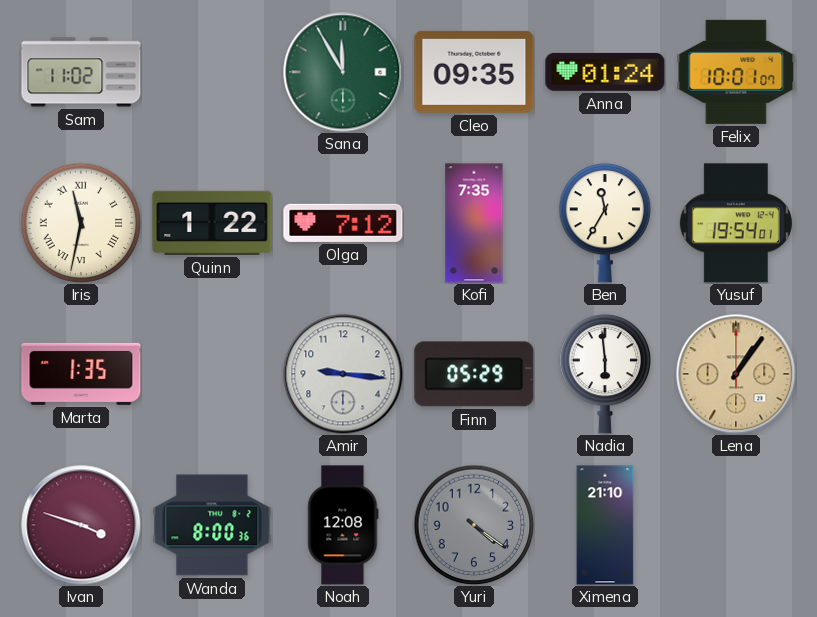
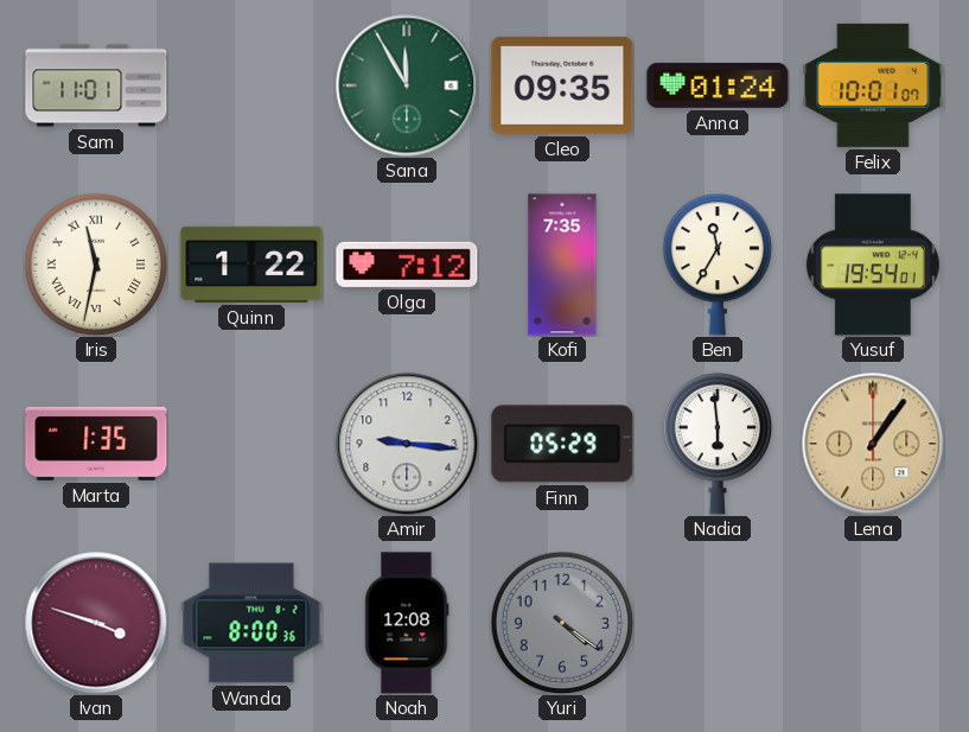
Sam: 11:02 -> 11:01 (96, 85)
Ximena: 21:10 -> none (605, 525)
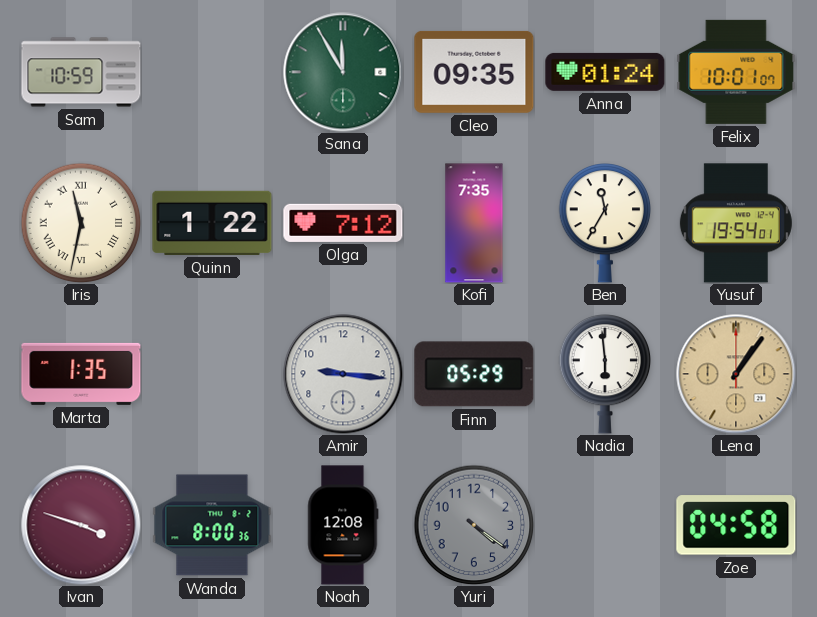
Sam: 11:01 -> 10:59 (81, 72)
Zoe: none -> 04:58 (736, 525)
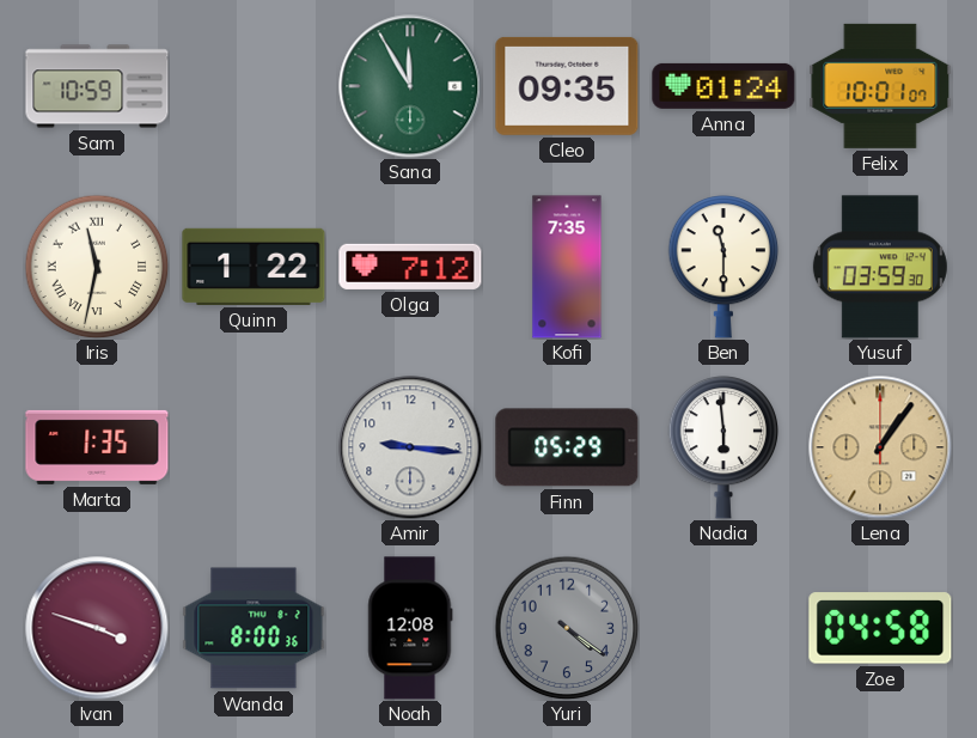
Ben: 11:35 -> 11:30 (723, 267)
Yusuf: 19:54 -> 03:59 (880, 267)
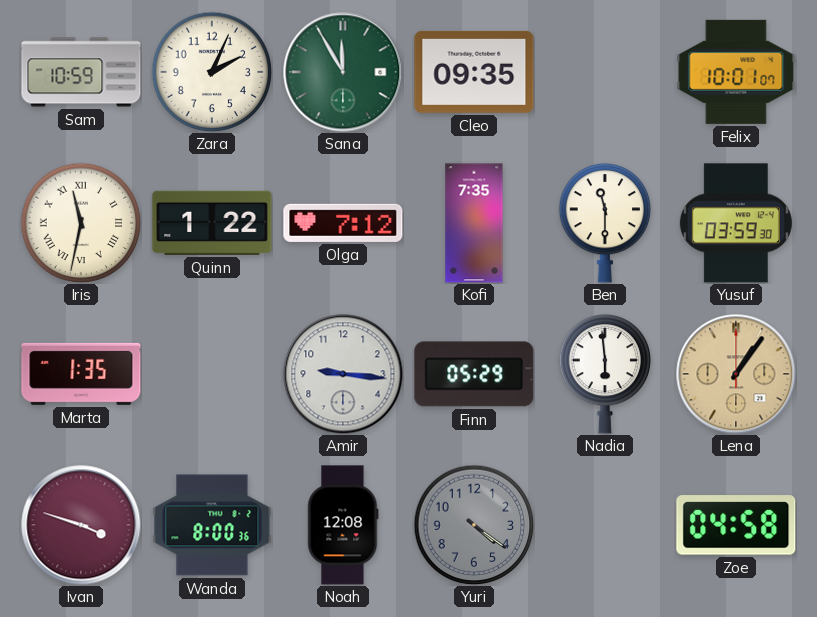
Zara: none -> 2:04 (212, 72)
Anna: 01:24 -> none (723, 86)
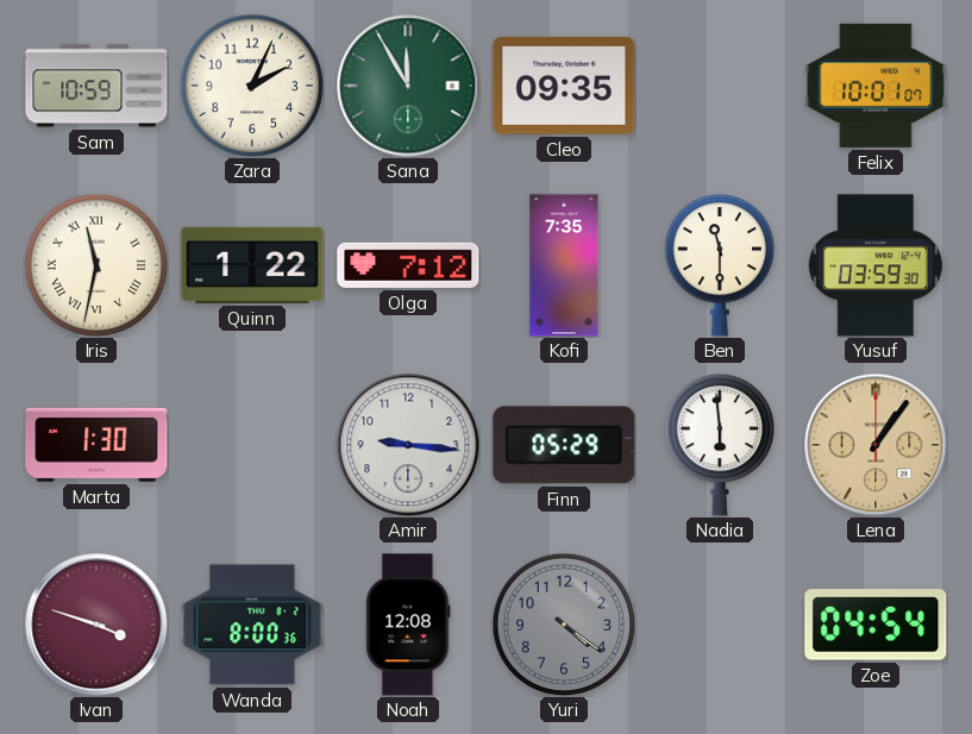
Marta: 1:35 -> 1:30 (96, 445)
Zoe: 04:58 -> 04:54 (876, 625)
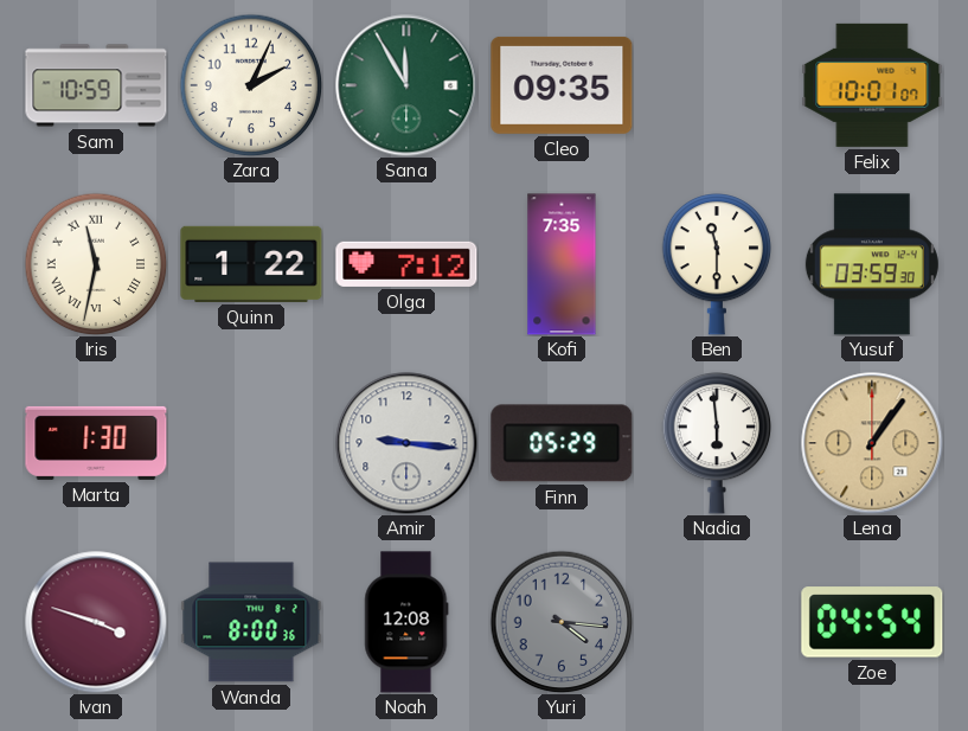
Yuri: 4:21 -> 4:16 (562, 622)
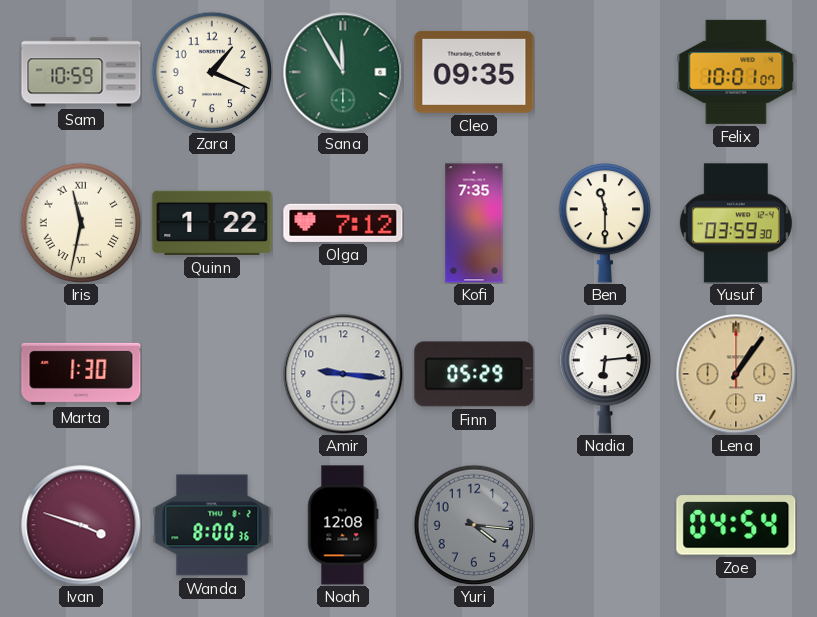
Zara: 2:04 -> 1:19 (212, 72)
Nadia: 5:59 -> 6:14 (605, 374)
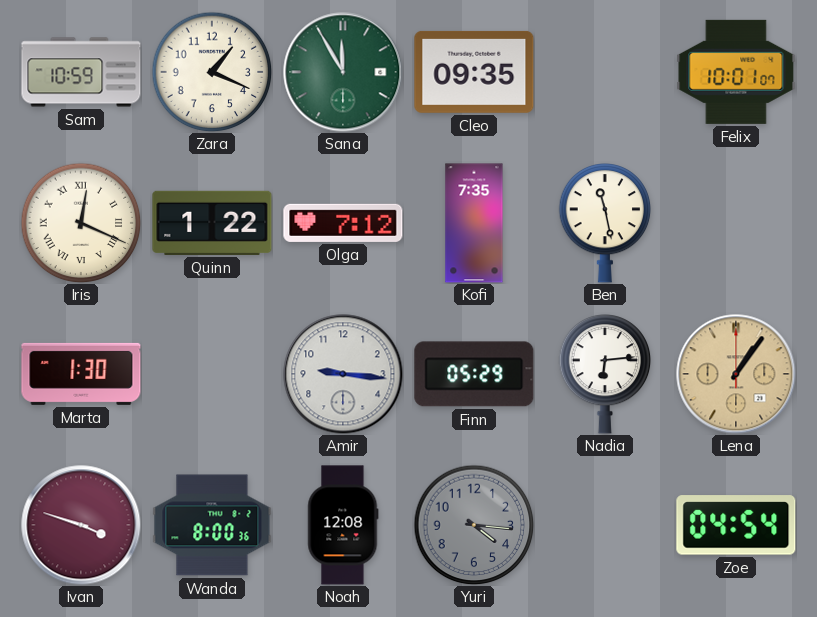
Iris: 11:32 -> 12:19 (81, 223)
Ben: 11:30 -> 11:28 (605, 223)
Yusuf: 03:59 -> none (736, 223)
